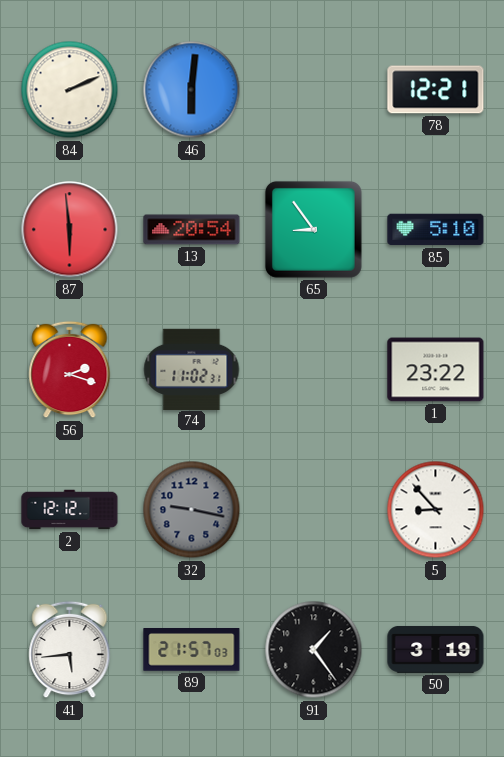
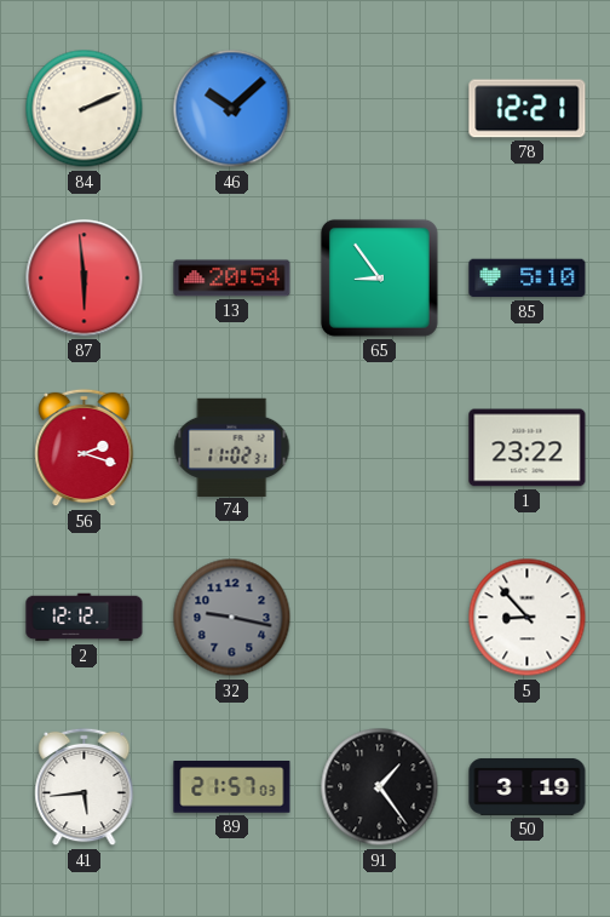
46: 6:01 -> 10:08 (232, 109)
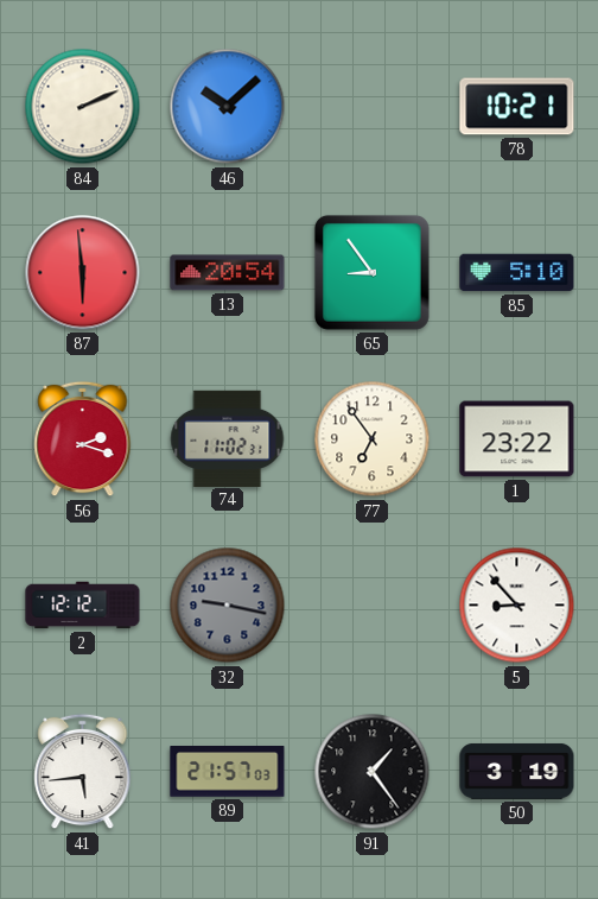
78: 12:21 -> 10:21 (517, 107)
77: none -> 6:54 (373, 439)
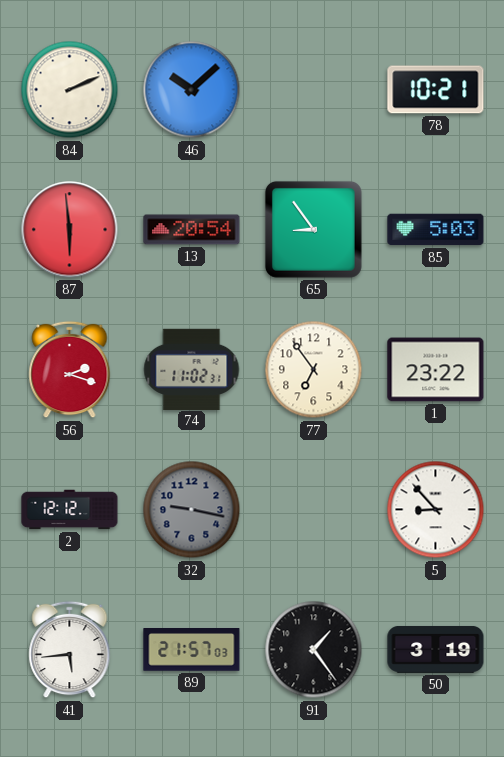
85: 5:10 -> 5:03 (436, 230)
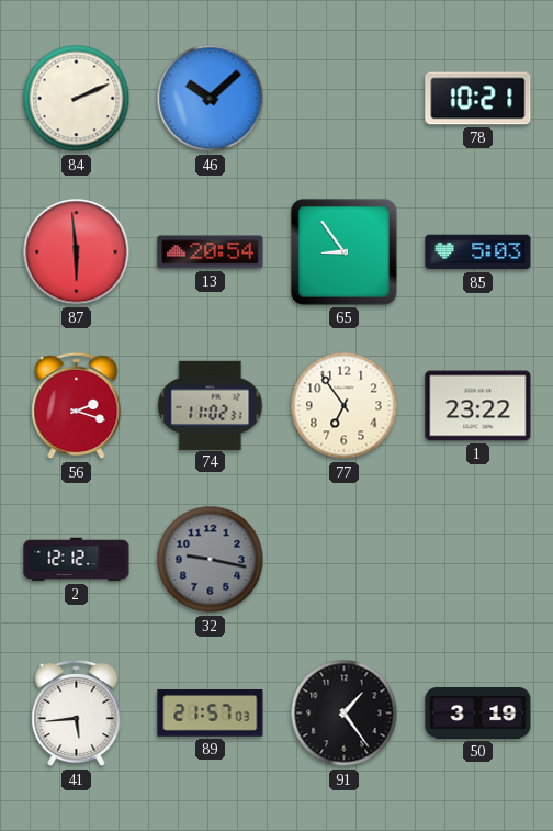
5: 8:53 -> none (436, 510)
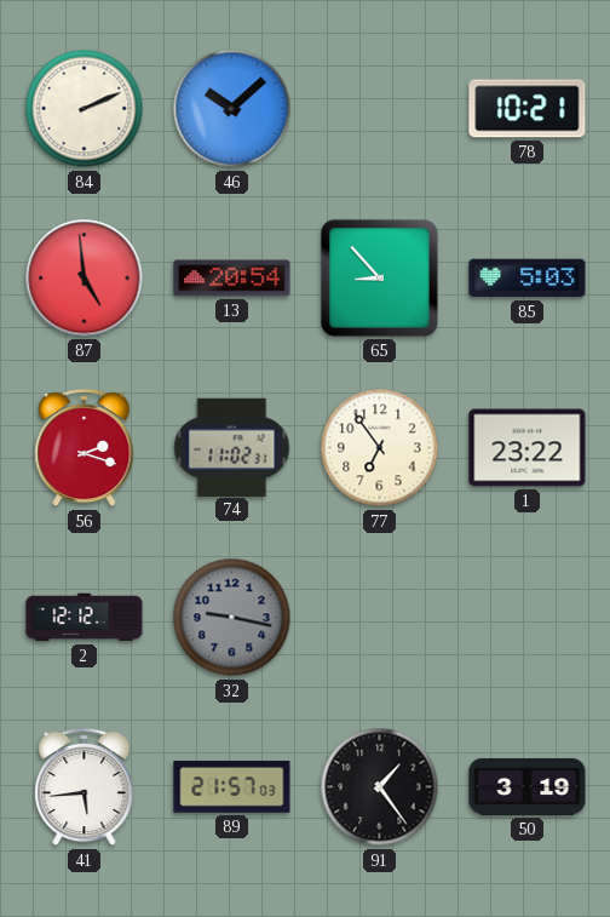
87: 5:59 -> 4:59 (85, 279)
65: 8:54 -> 8:53 (379, 277)
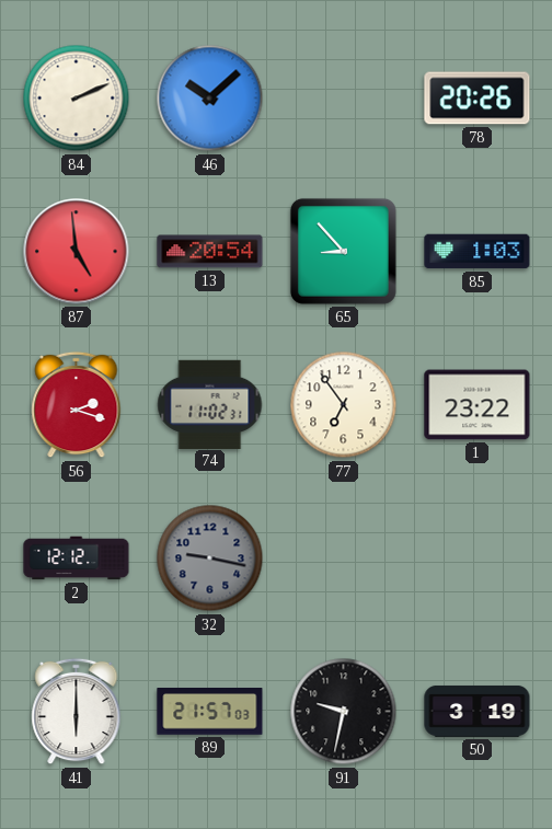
78: 10:21 -> 20:26 (478, 99)
85: 5:03 -> 1:03 (478, 252)
41: 5:44 -> 6:00 (77, 712)
91: 1:24 -> 9:32 (344, 712)
